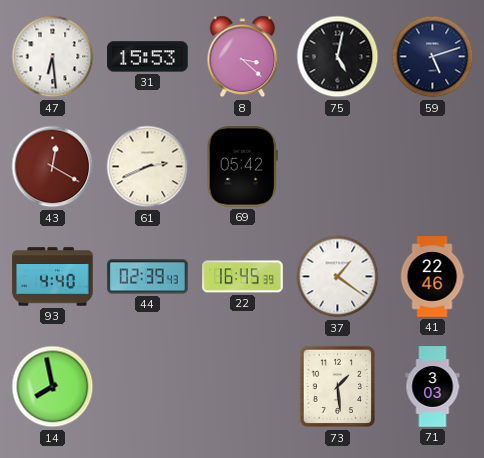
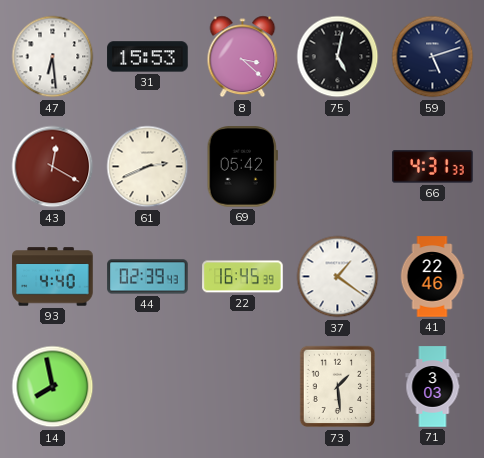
66: none -> 4:31 (433, 167)
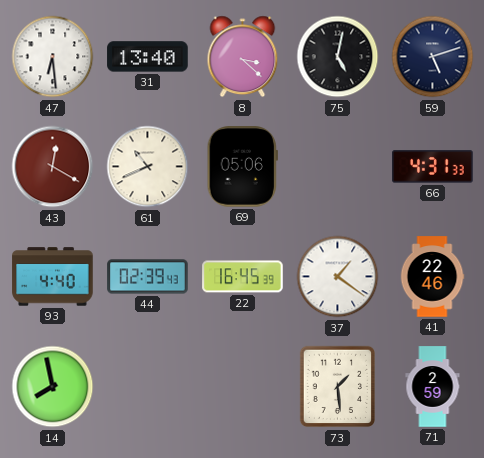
31: 15:53 -> 13:40 (148, 57)
61: 2:41 -> 10:41 (148, 167)
69: 05:42 -> 05:06 (242, 167)
71: 3:03 -> 2:59 (433, 387)
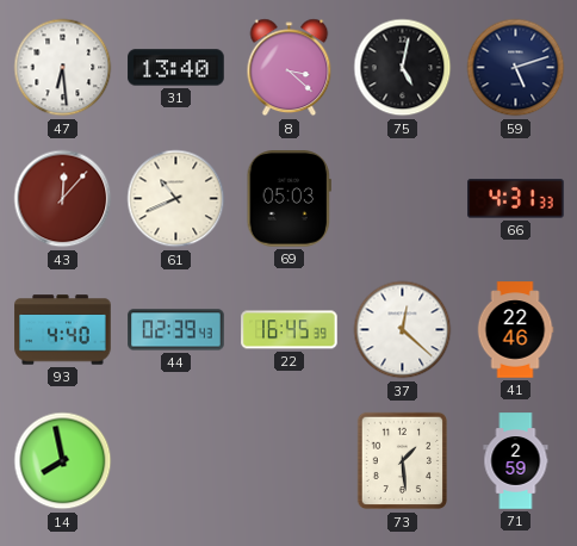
43: 12:20 -> 12:07 (63, 199)
69: 05:06 -> 05:03 (288, 199)
37: 1:21 -> 12:22 (403, 330)
